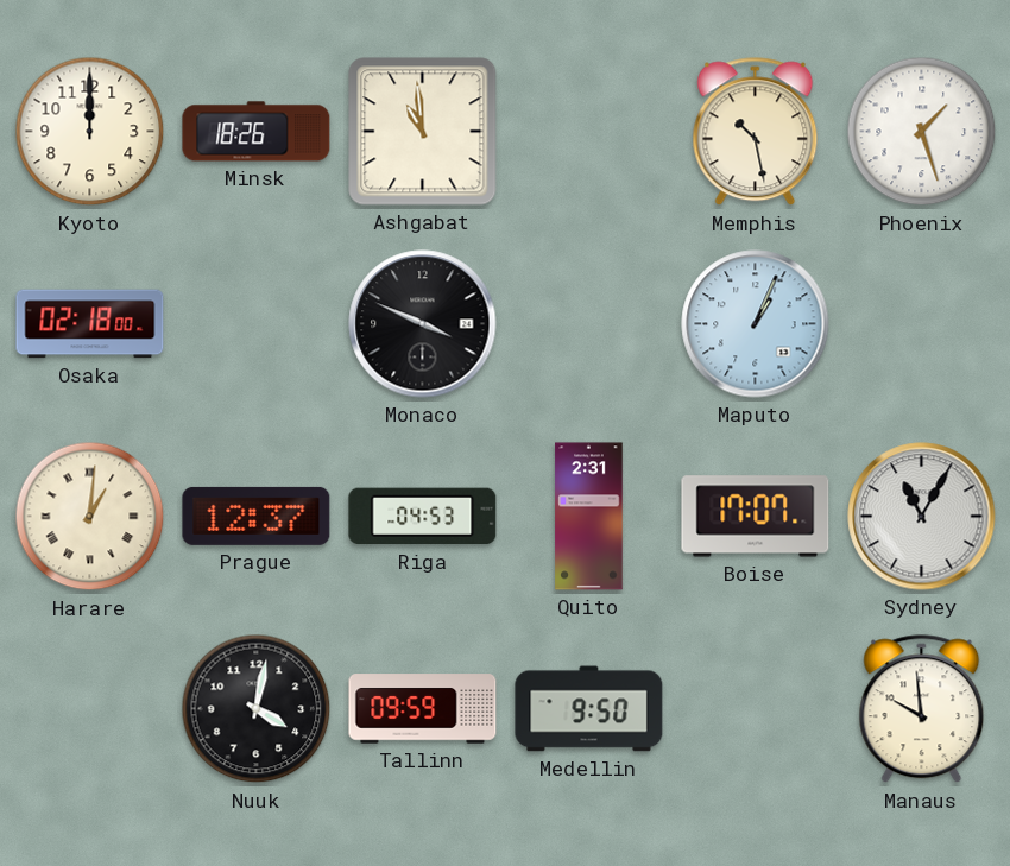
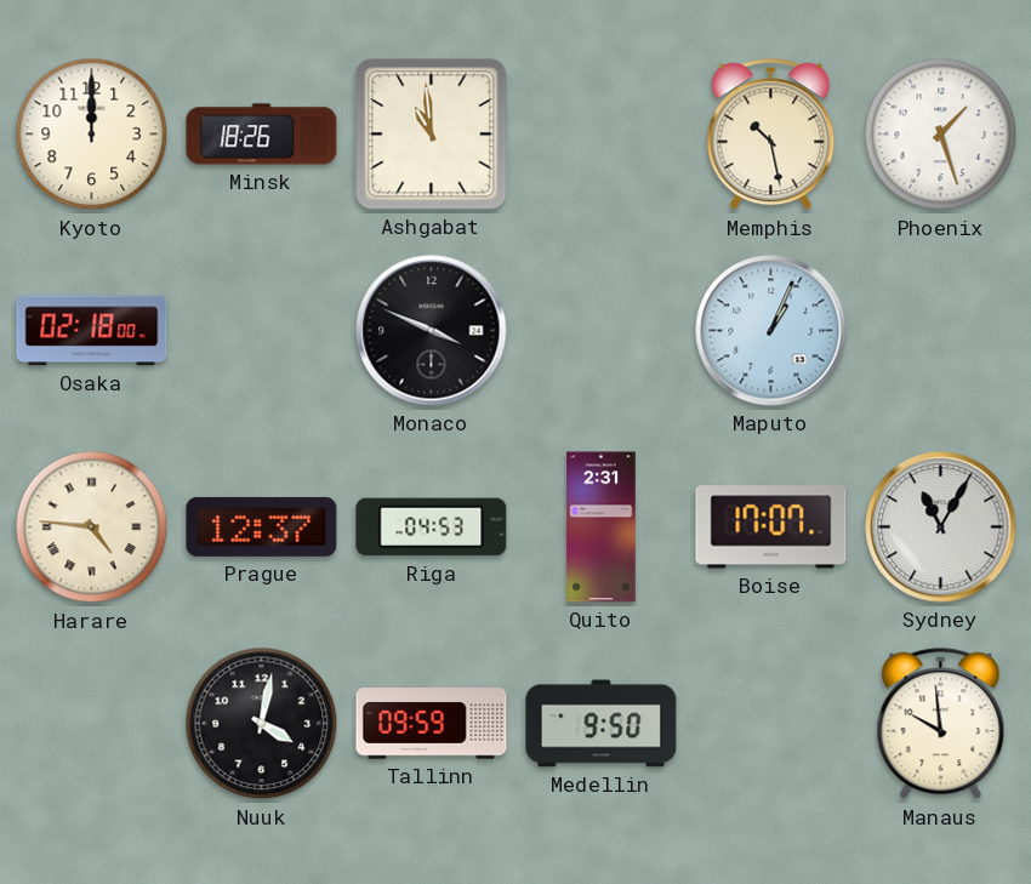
Harare: 1:01 -> 4:46 (92, 527)
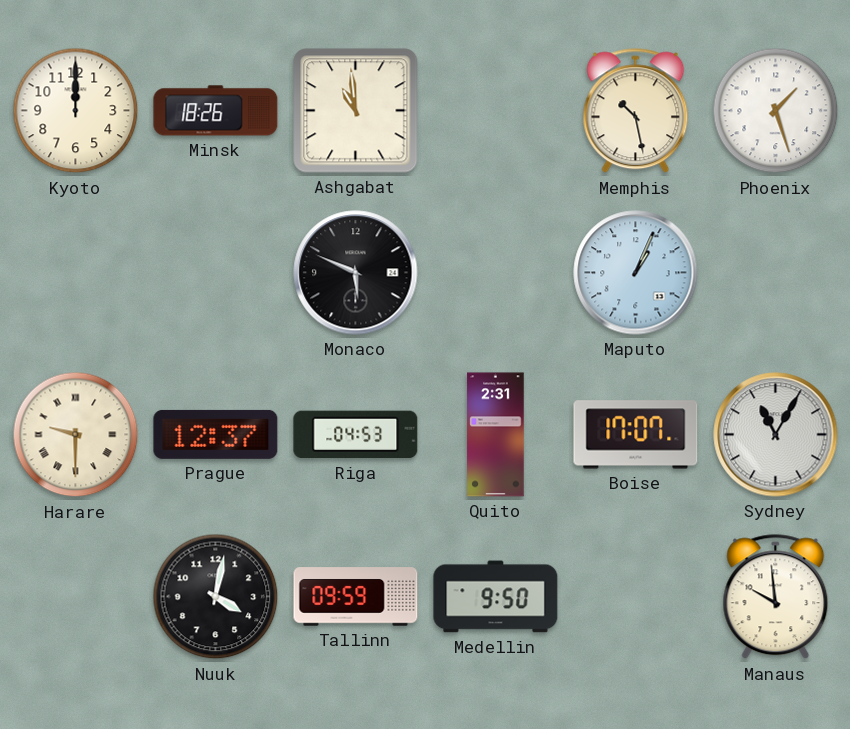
Osaka: 02:18 -> none (92, 331)
Monaco: 3:49 -> 5:49 (356, 273)
Harare: 4:46 -> 9:30 (76, 435)
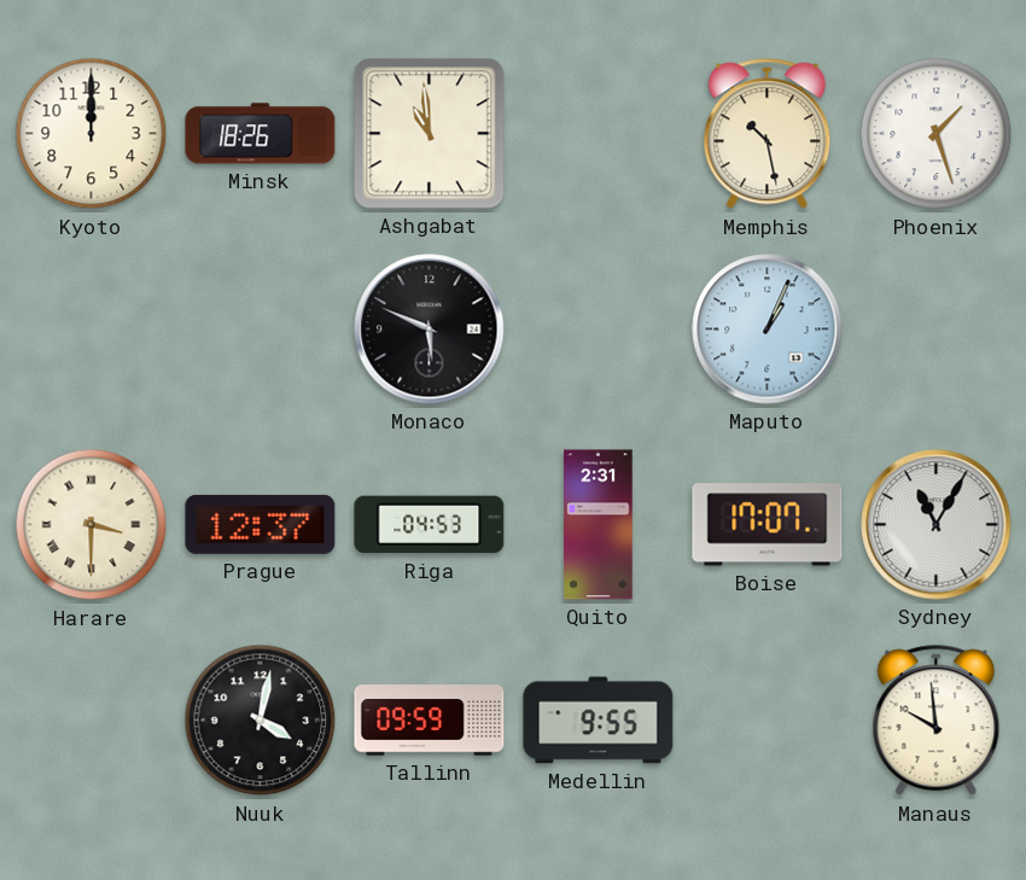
Harare: 9:30 -> 3:30 (92, 525)
Medellin: 9:50 -> 9:55 (599, 721)
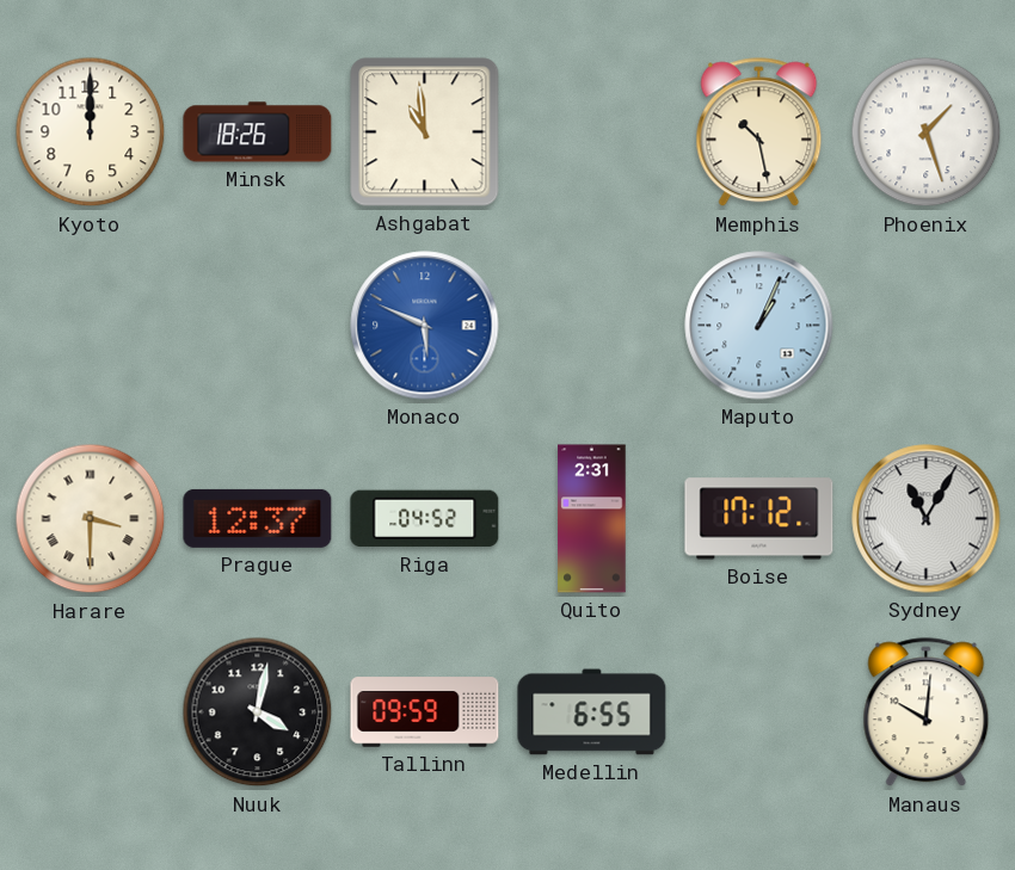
Monaco dial: black -> blue (425, 326)
Riga: 04:53 -> 04:52 (425, 519)
Boise: 17:07 -> 17:12 (759, 519)
Medellin: 9:55 -> 6:55 (592, 712)
Manaus: 9:59 -> 10:01 (927, 712)
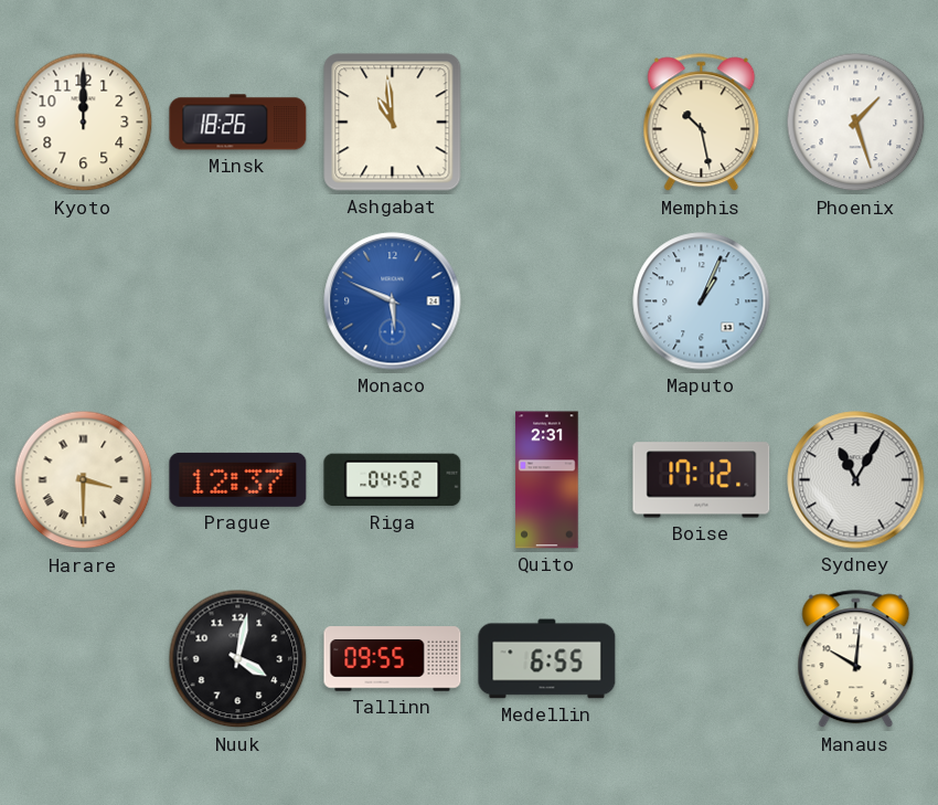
Tallinn: 09:59 -> 09:55 (393, 659)
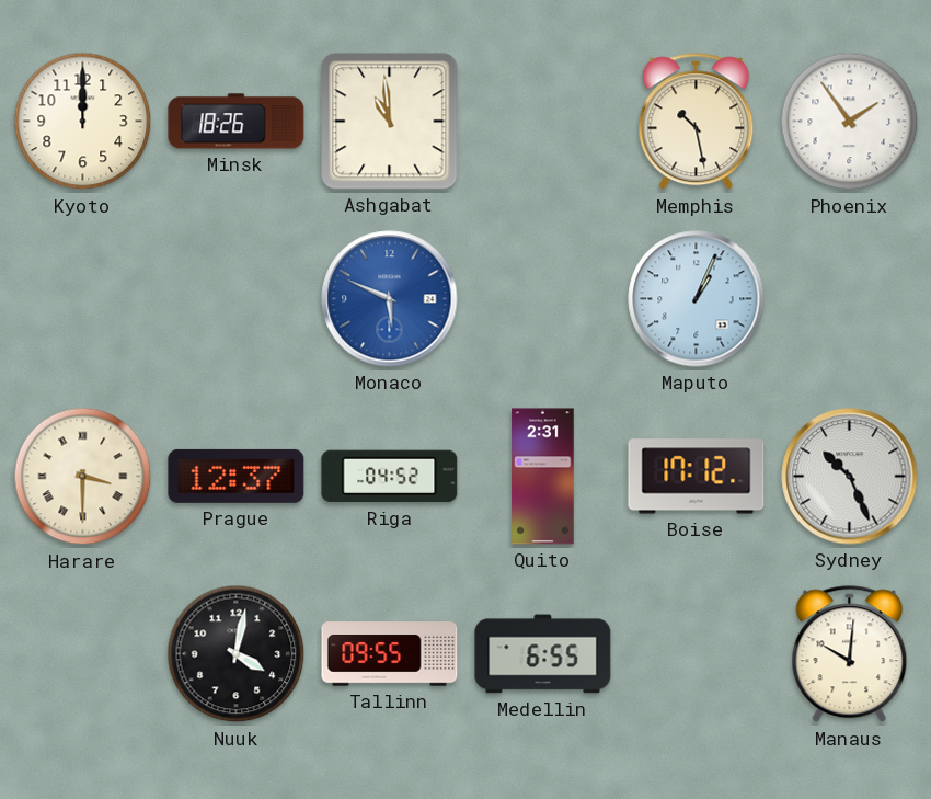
Phoenix: 1:27 -> 1:54 (850, 122)
Sydney: 11:05 -> 10:26 (850, 477)
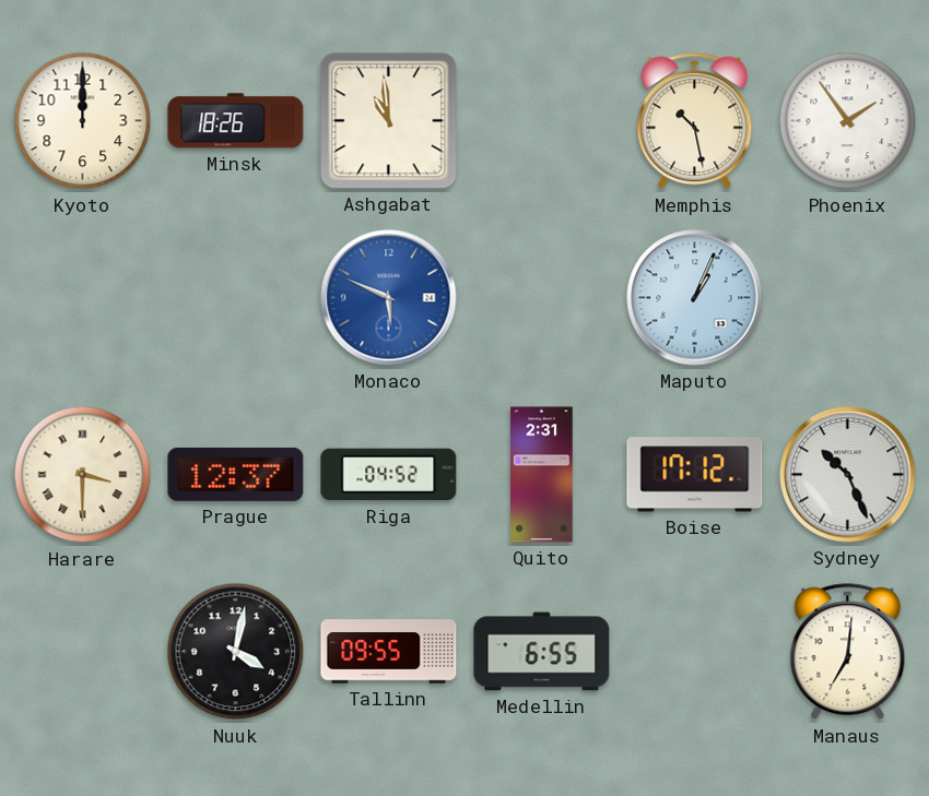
Manaus: 10:01 -> 7:01 (848, 652)
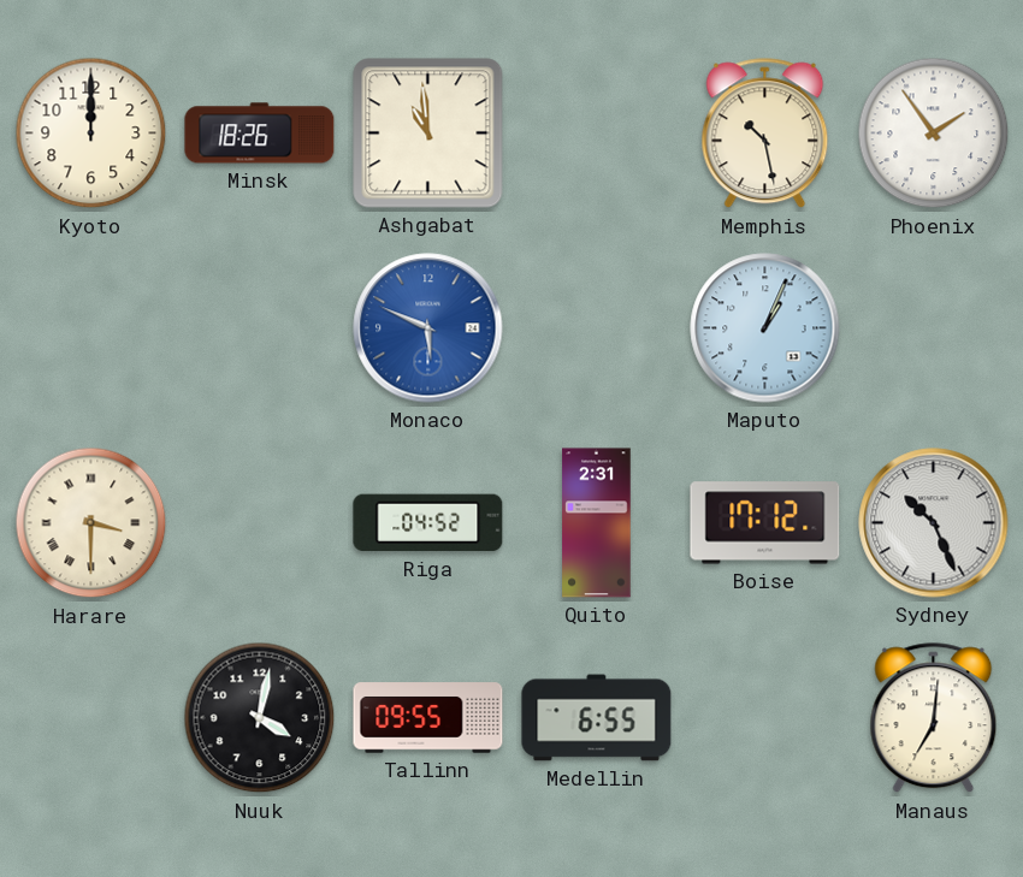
Prague: 12:37 -> none (236, 474)
